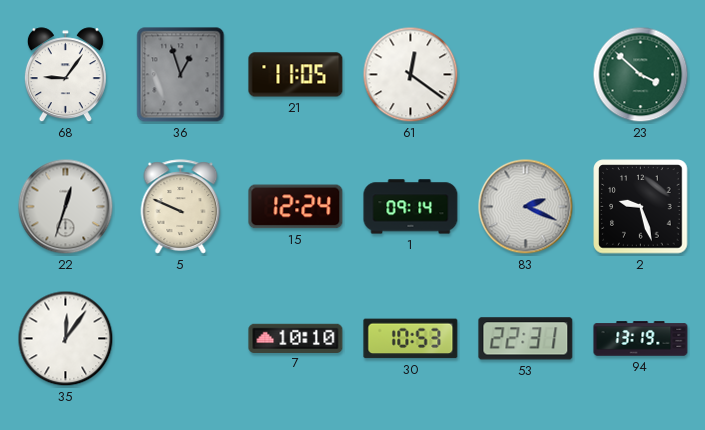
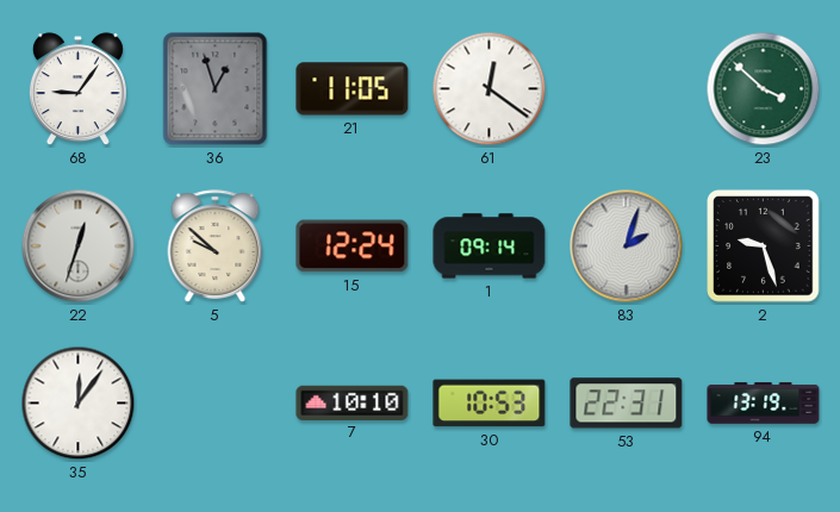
5: 9:49 -> 9:52 (216, 246)
83: 2:19 -> 2:03 (627, 246)
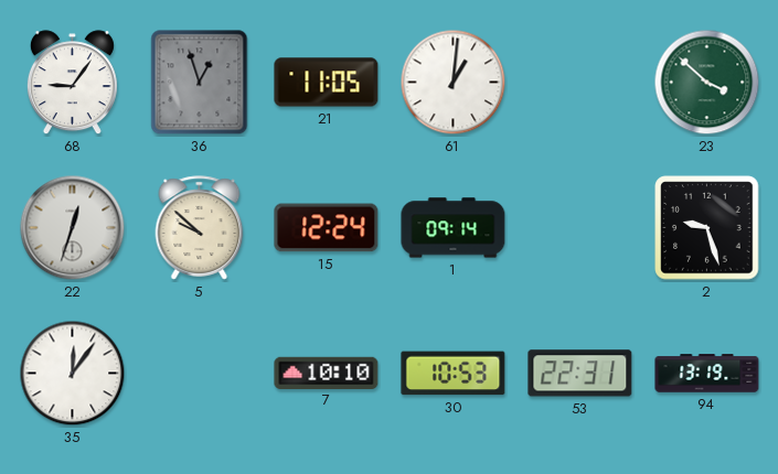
61: 12:21 -> 1:01 (454, 83)
83: 2:03 -> none (627, 246)
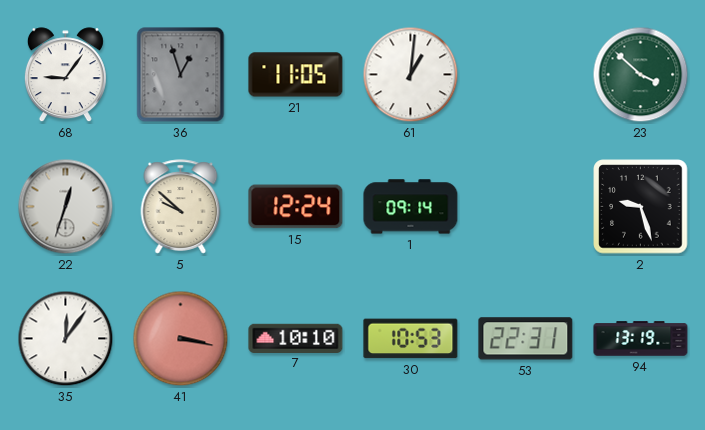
41: none -> 3:17 (181, 339)
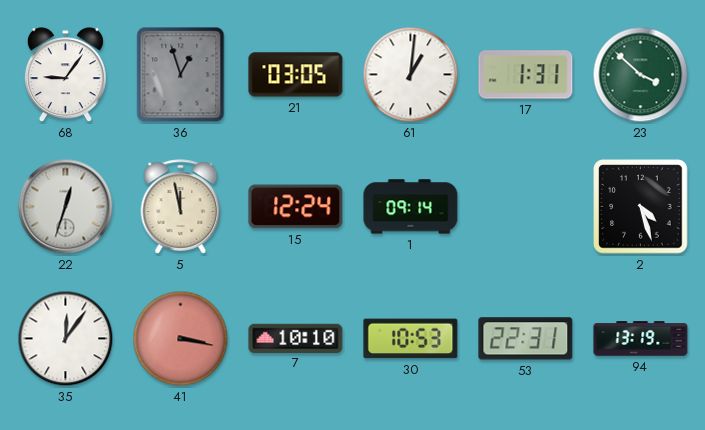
21: 11:05 -> 03:05 (296, 75)
17: none -> 1:31 (526, 75)
5: 9:52 -> 11:58 (181, 207)
2: 9:27 -> 4:27 (641, 207)
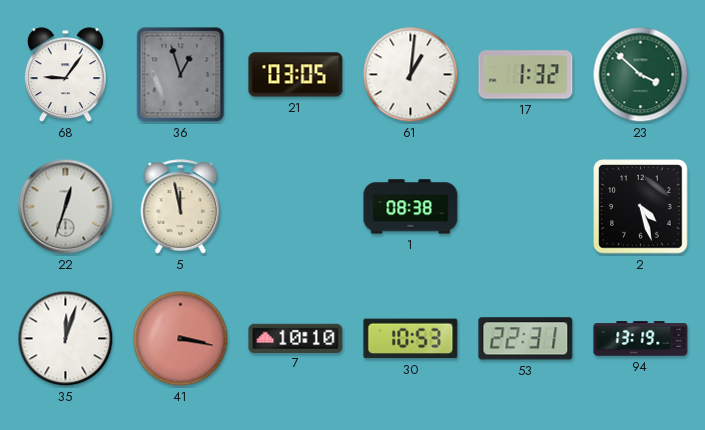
17: 1:31 -> 1:32 (526, 75)
15: 12:24 -> none (296, 207)
1: 09:14 -> 08:38 (411, 207)
35: 12:06 -> 12:03 (66, 339)
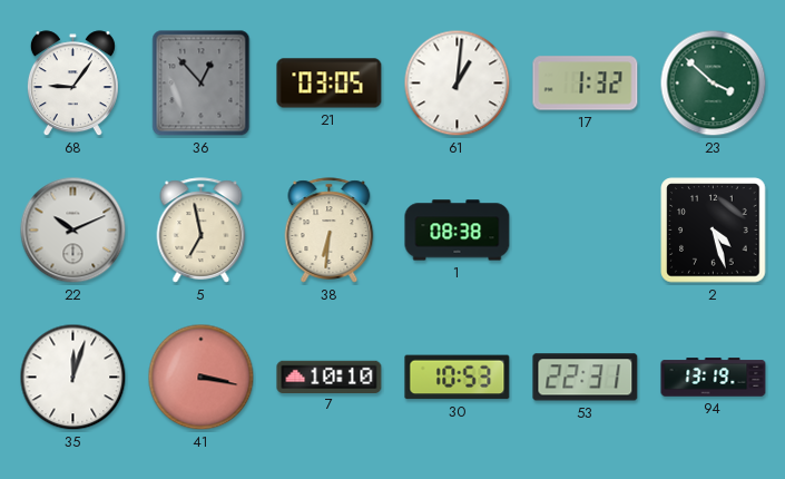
36: 12:57 -> 12:53 (202, 84)
22: 12:33 -> 10:11 (73, 231)
5: 11:58 -> 6:58 (202, 231)
38: none -> 6:31 (330, 231)
